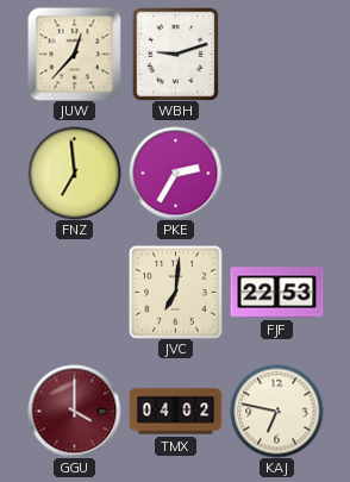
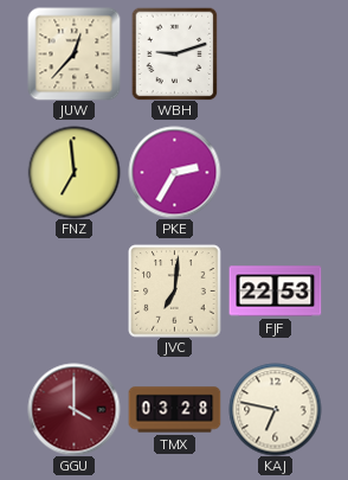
TMX: 04:02 -> 03:28 (174, 410)
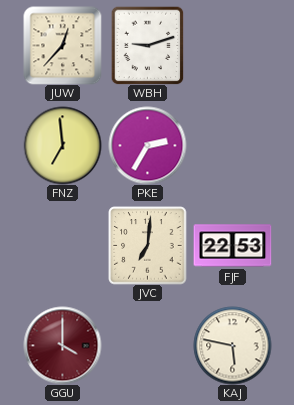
TMX: 03:28 -> none (174, 410)
KAJ: 6:47 -> 5:47 (232, 345)
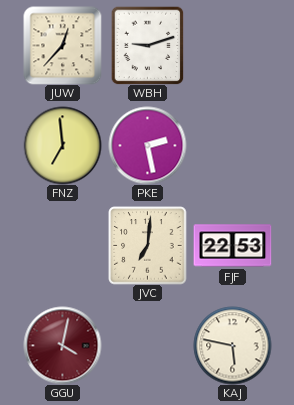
PKE: 2:35 -> 2:28 (147, 145)
GGU: 4:00 -> 4:02 (62, 345)
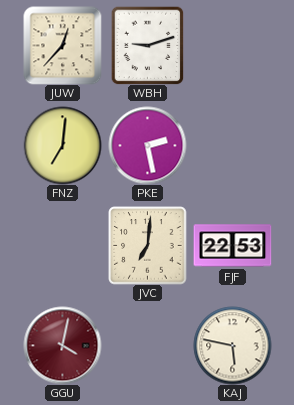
FNZ: 6:59 -> 7:01 (62, 145)
